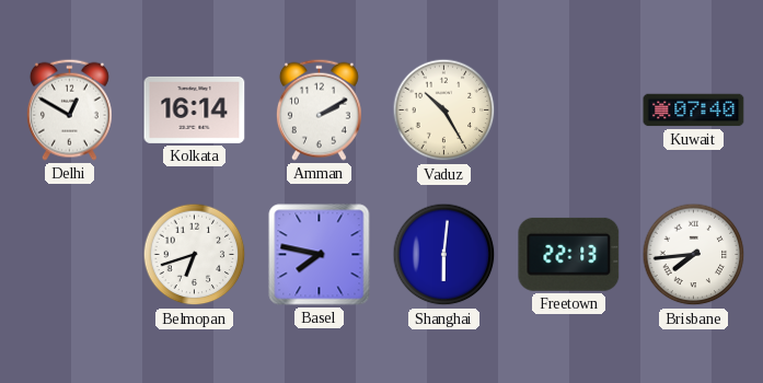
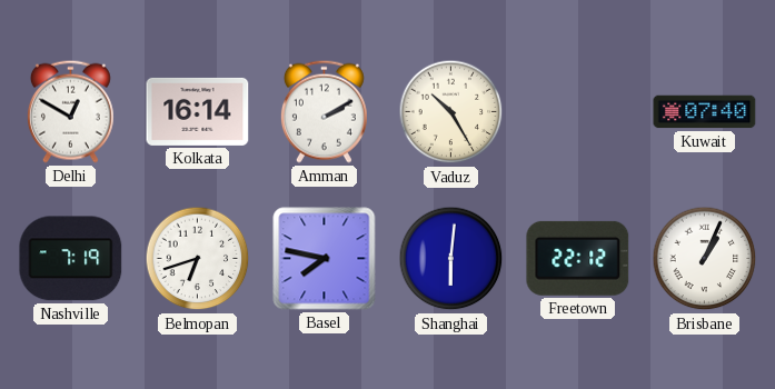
Nashville: none -> 7:19 (71, 259)
Freetown: 22:13 -> 22:12 (578, 258)
Brisbane: 7:44 -> 1:04 (705, 259)
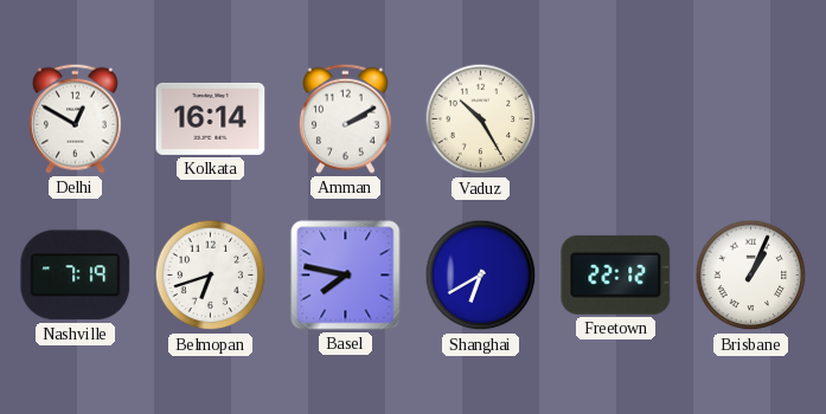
Kuwait: 07:40 -> none (705, 112)
Shanghai: 6:01 -> 6:40 (481, 276)
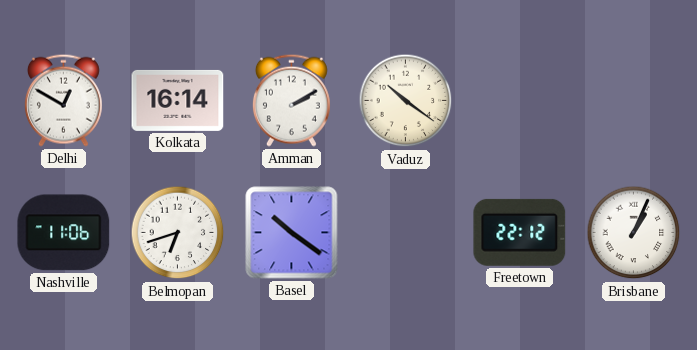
Vaduz: 10:25 -> 10:21 (406, 101)
Nashville: 7:19 -> 11:06 (64, 233)
Basel: 7:47 -> 10:21 (292, 233)
Shanghai: 6:40 -> none (481, 276)
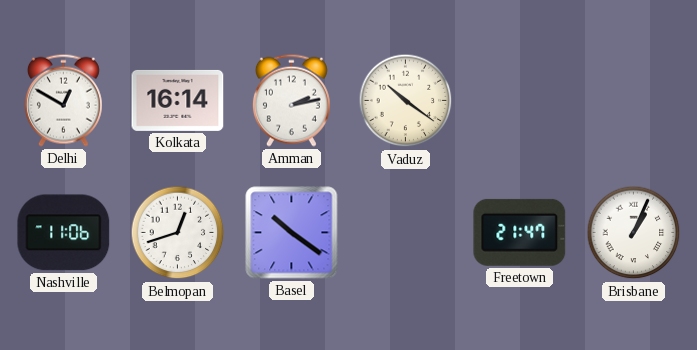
Amman: 2:10 -> 2:13 (291, 100)
Belmopan: 6:42 -> 12:42 (178, 233)
Freetown: 22:12 -> 21:47 (520, 232)
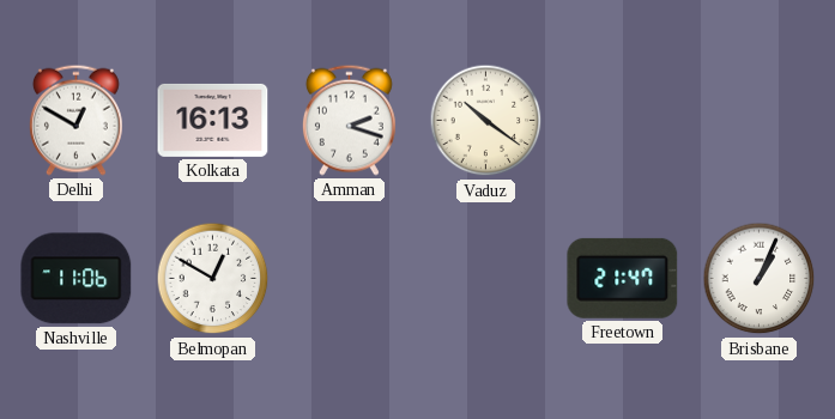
Kolkata: 16:14 -> 16:13 (213, 120)
Amman: 2:13 -> 2:18 (349, 120)
Belmopan: 12:42 -> 12:50 (213, 279)
Basel: 10:21 -> none (292, 233)
